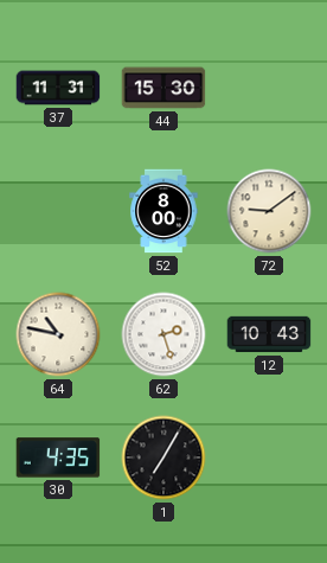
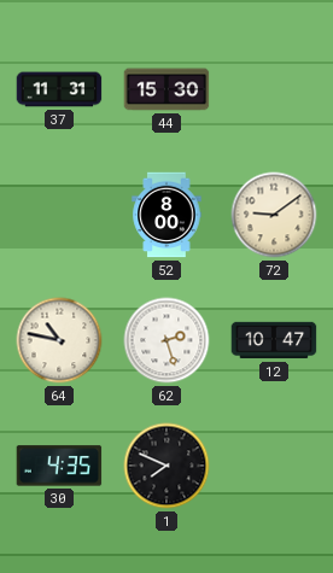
12: 10:43 -> 10:47 (274, 340)
1: 7:05 -> 7:49 (166, 466)
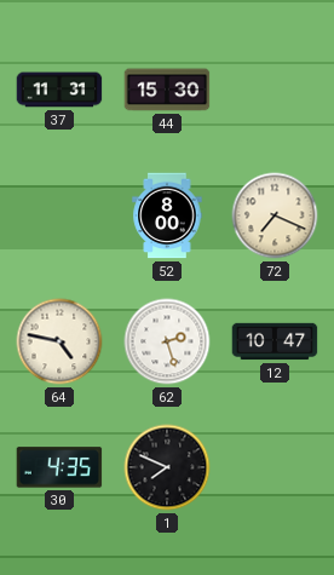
72: 9:09 -> 7:19 (275, 215)
64: 10:47 -> 4:47 (59, 341)
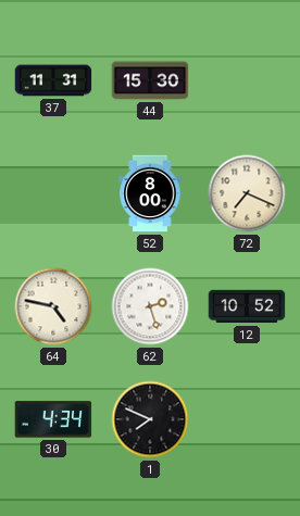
12: 10:47 -> 10:52 (247, 306)
30: 4:35 -> 4:34 (53, 419)
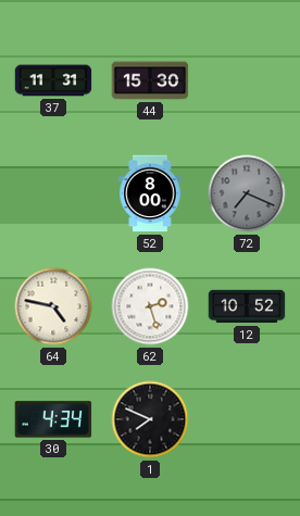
72 dial: cream -> grey (247, 193)
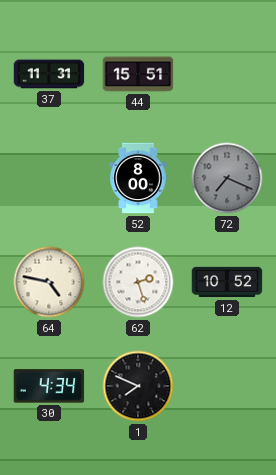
44: 15:30 -> 15:51 (138, 74)
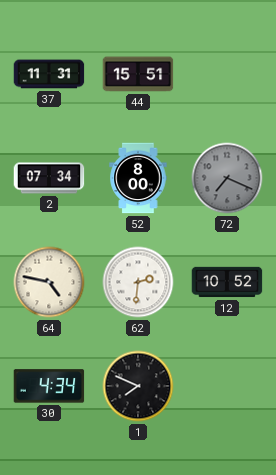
2: none -> 07:34 (49, 178)
62: 2:27 -> 2:31 (138, 282)
